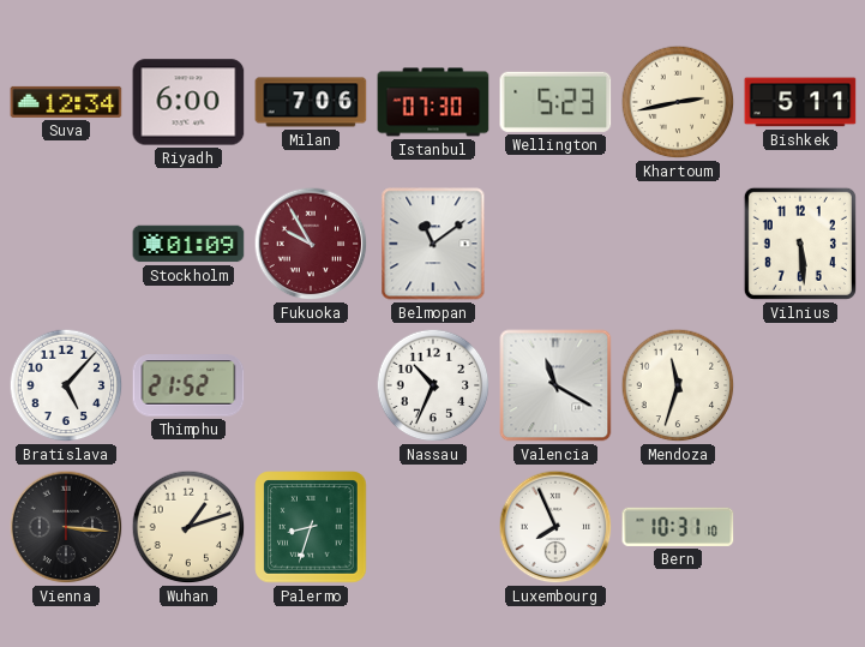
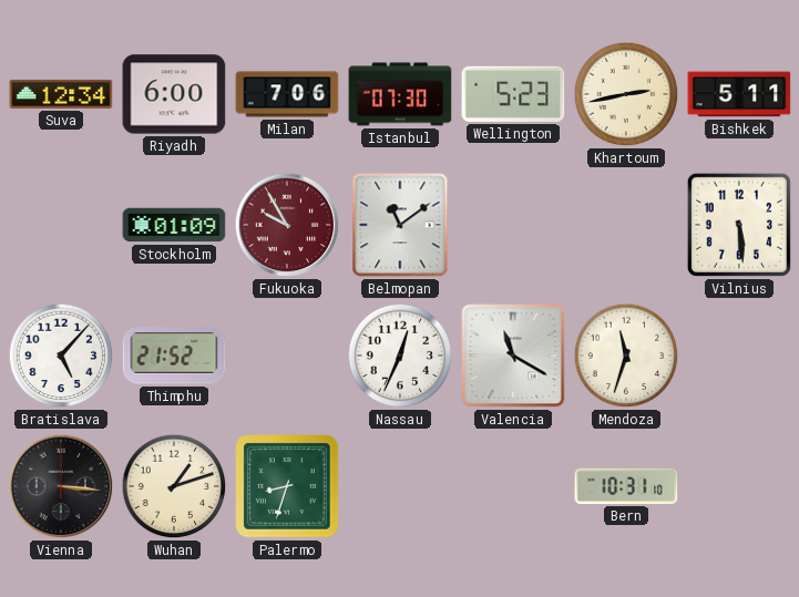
Nassau: 10:34 -> 12:34 (400, 356)
Luxembourg: 7:56 -> none (555, 527)
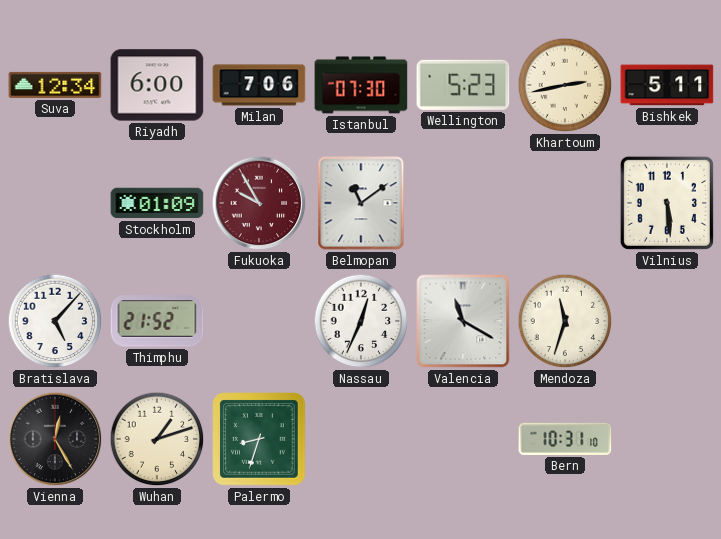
Vienna: 3:16 -> 12:25 (55, 439)
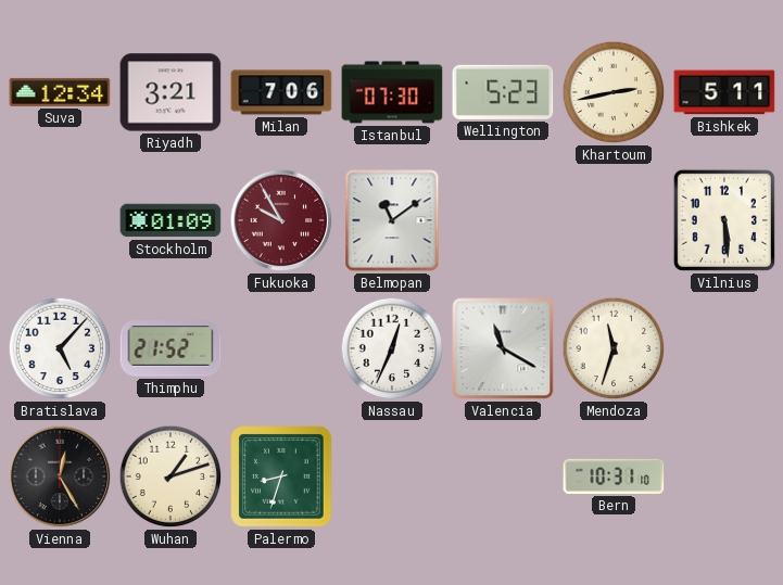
Riyadh: 6:00 -> 3:21 (171, 92)
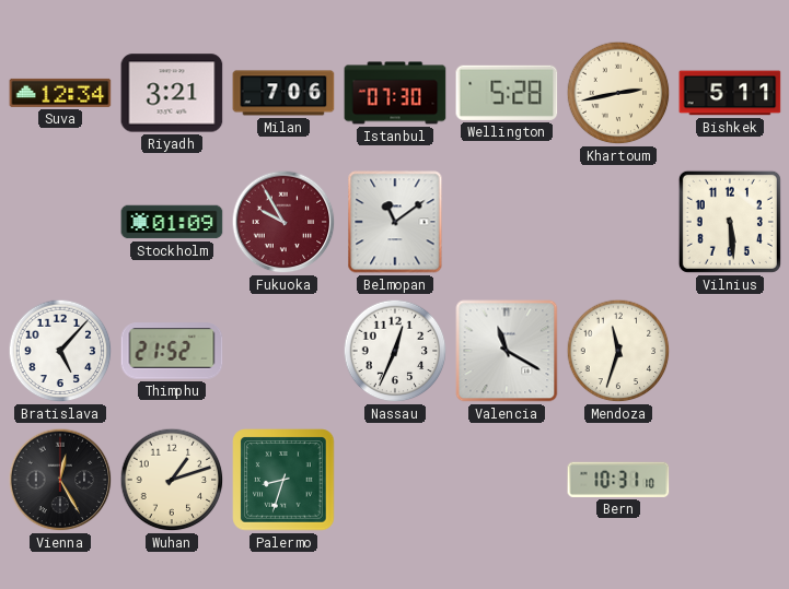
Wellington: 5:23 -> 5:28 (507, 93)
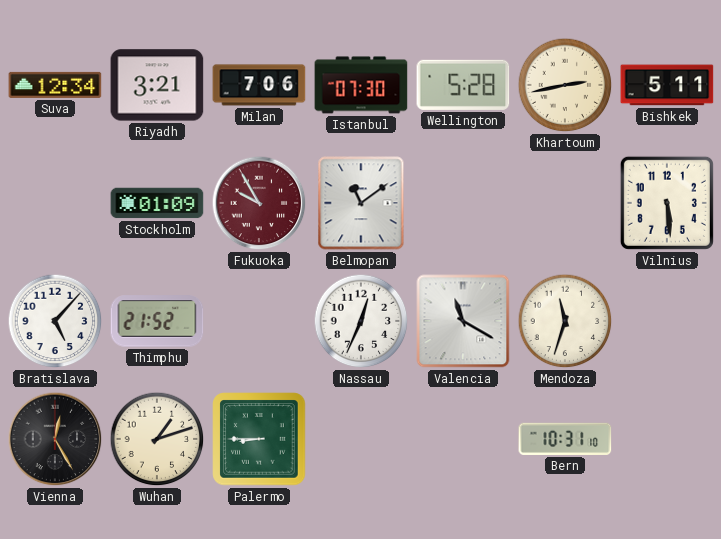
Palermo: 8:33 -> 8:45 (259, 439)
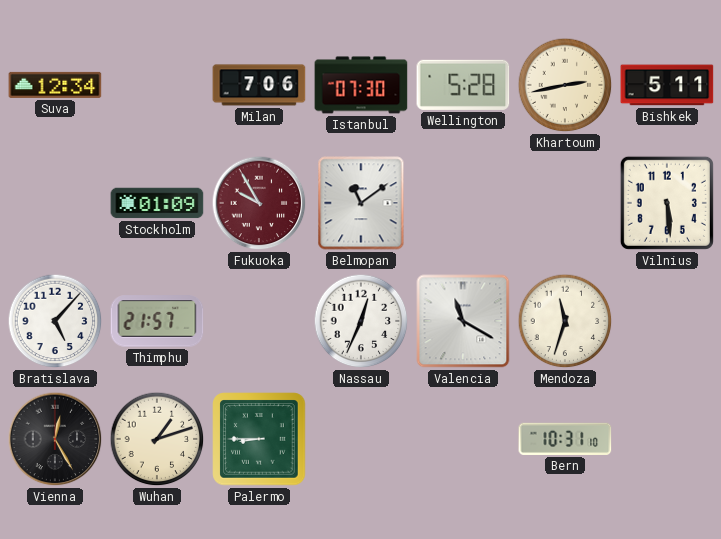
Riyadh: 3:21 -> none (157, 85)
Thimphu: 21:52 -> 21:57 (157, 321)
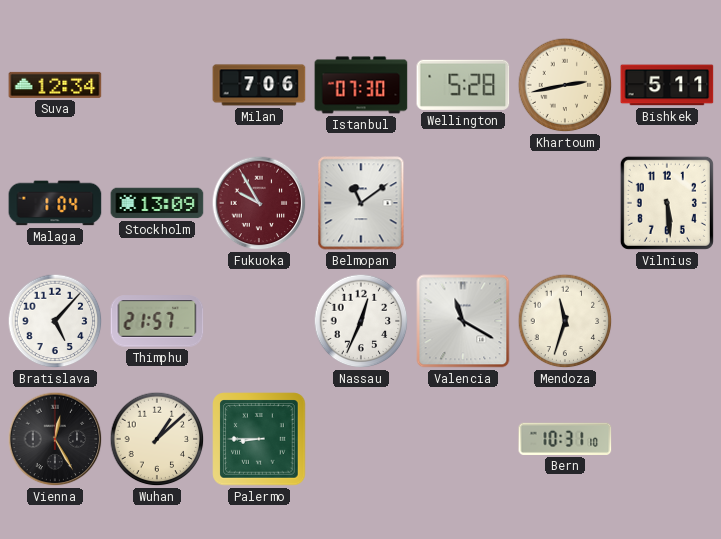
Malaga: none -> 1:04 (55, 203)
Stockholm: 01:09 -> 13:09 (157, 203)
Wuhan: 1:12 -> 1:08 (157, 439)
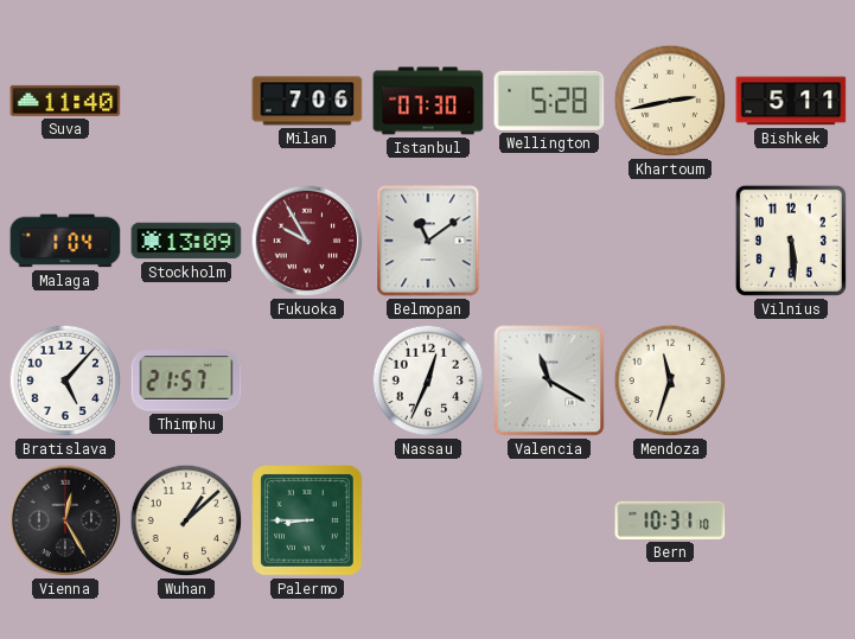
Suva: 12:34 -> 11:40 (65, 101)
